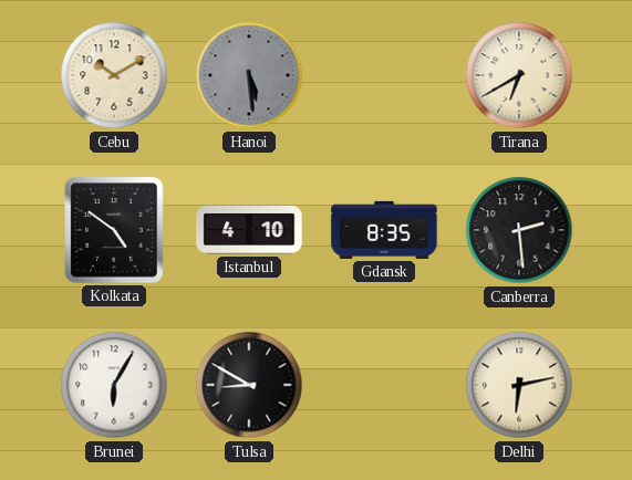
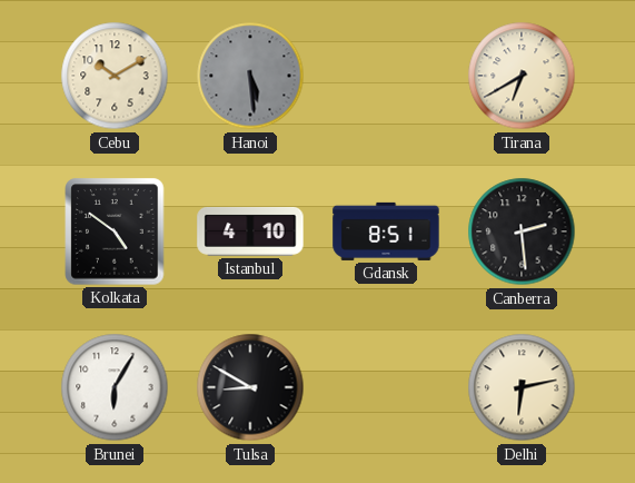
Gdansk: 8:35 -> 8:51 (386, 231)
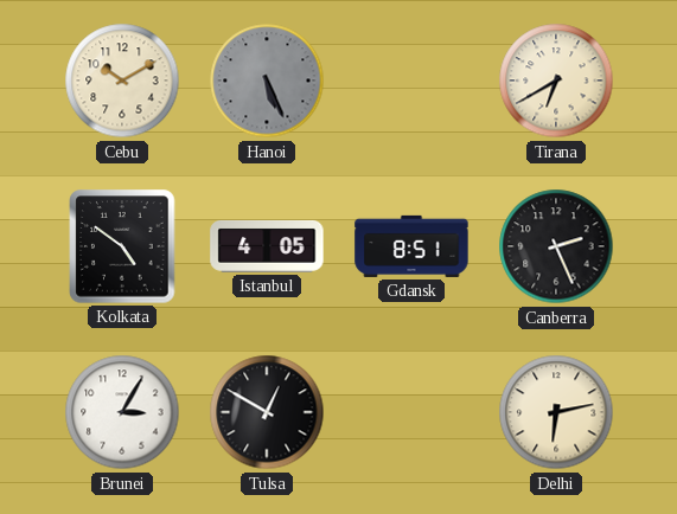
Hanoi: 5:29 -> 5:26 (267, 81)
Istanbul: 4:10 -> 4:05 (267, 246)
Canberra: 2:29 -> 2:26 (556, 246)
Brunei: 6:05 -> 3:05 (122, 412)
Tulsa: 8:50 -> 12:50 (267, 412)
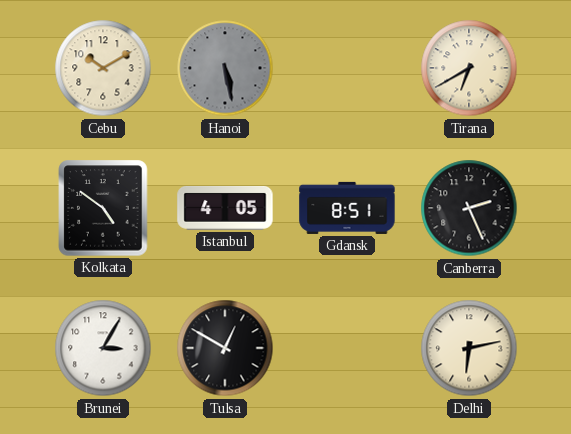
Hanoi: 5:26 -> 5:28 (225, 68)
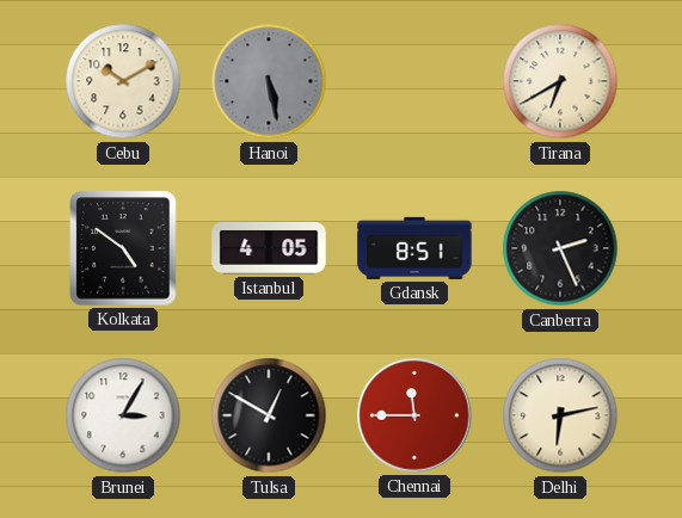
Chennai: none -> 11:45 (414, 415)
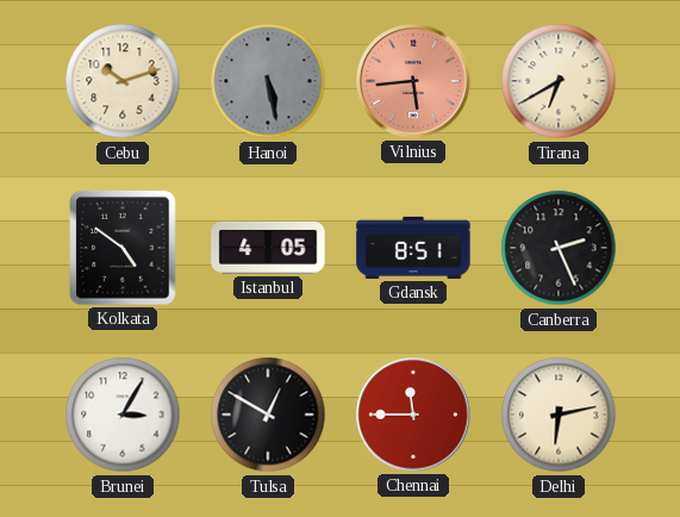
Cebu: 10:10 -> 10:12 (123, 81)
Vilnius: none -> 5:44 (413, 81)
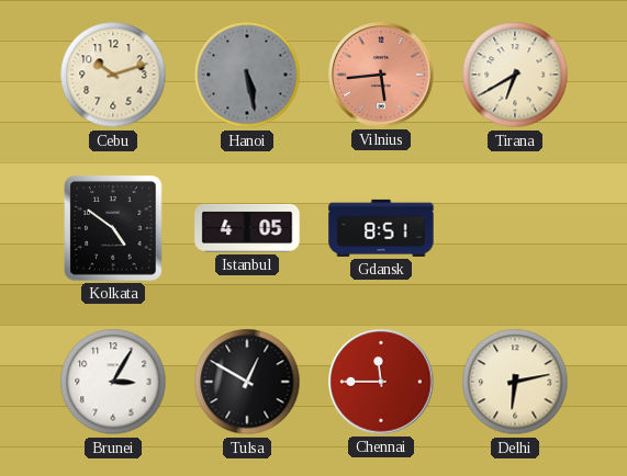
Canberra: 2:26 -> none (559, 248)
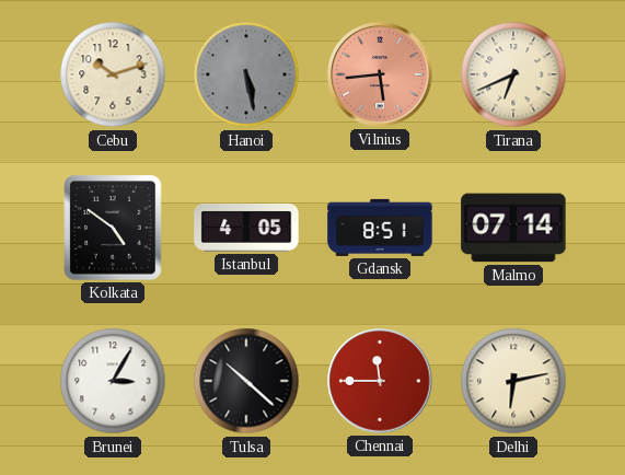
Tirana: 6:40 -> 6:41 (513, 74)
Malmo: none -> 07:14 (513, 228)
Tulsa: 12:50 -> 10:22 (246, 381)
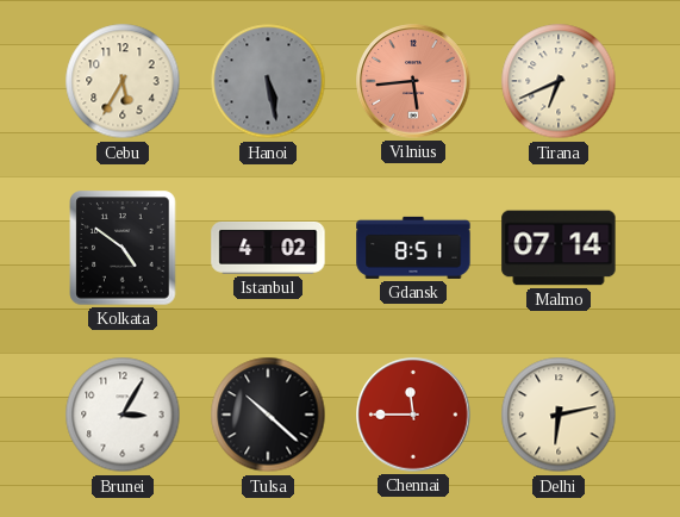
Cebu: 10:12 -> 5:35 (123, 81)
Istanbul: 4:05 -> 4:02 (268, 248)
